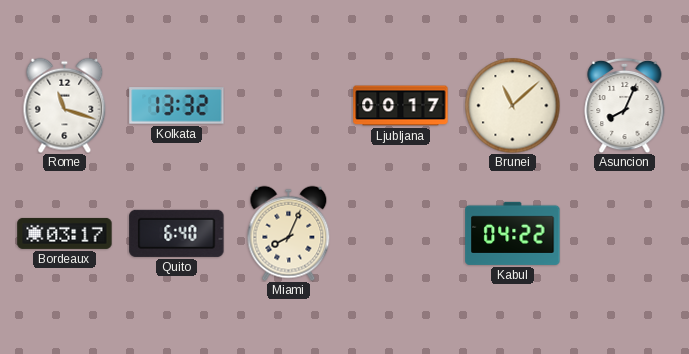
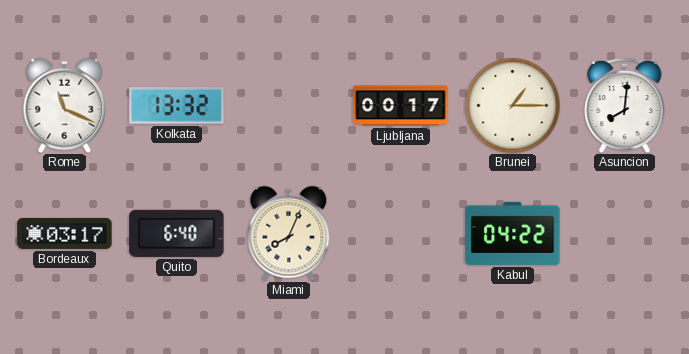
Rome: 11:18 -> 11:19 (65, 105)
Brunei: 11:08 -> 1:15 (512, 105)
Asuncion: 8:04 -> 8:01 (625, 105)
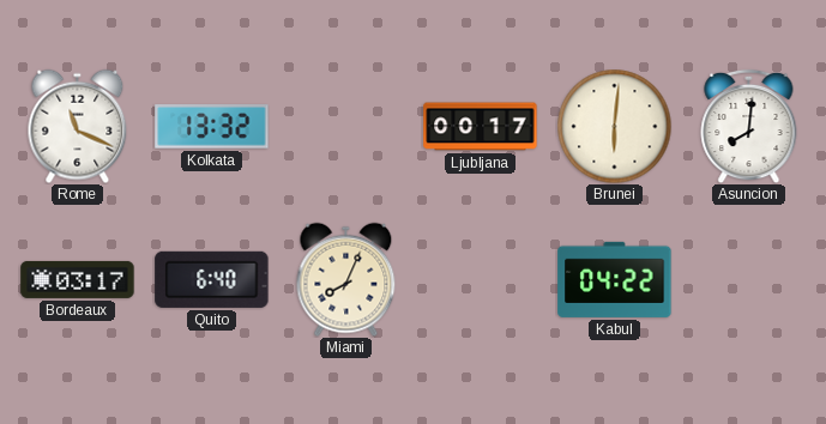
Brunei: 1:15 -> 6:01 (614, 126)
